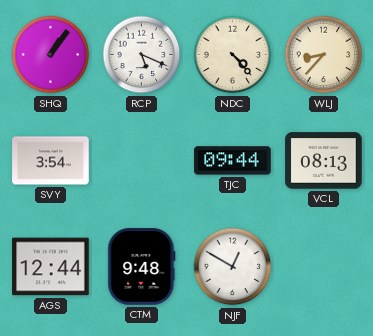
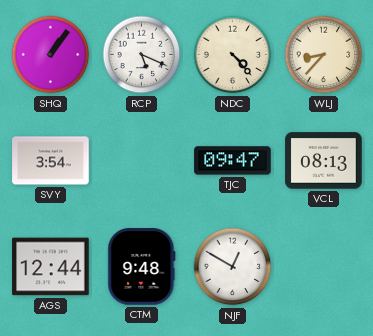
TJC: 09:44 -> 09:47 (233, 161)
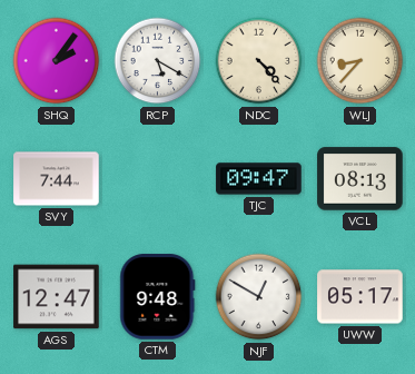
SHQ: 1:06 -> 2:06 (57, 61)
RCP: 5:19 -> 5:20 (158, 61)
SVY: 3:54 -> 7:44 (57, 179)
AGS: 12:44 -> 12:47 (57, 297)
UWW: none -> 05:17 (360, 297)
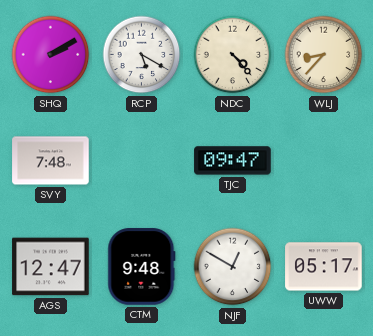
SHQ: 2:06 -> 2:10 (51, 55)
SVY: 7:44 -> 7:48 (51, 161)
VCL: 08:13 -> none (360, 179)
